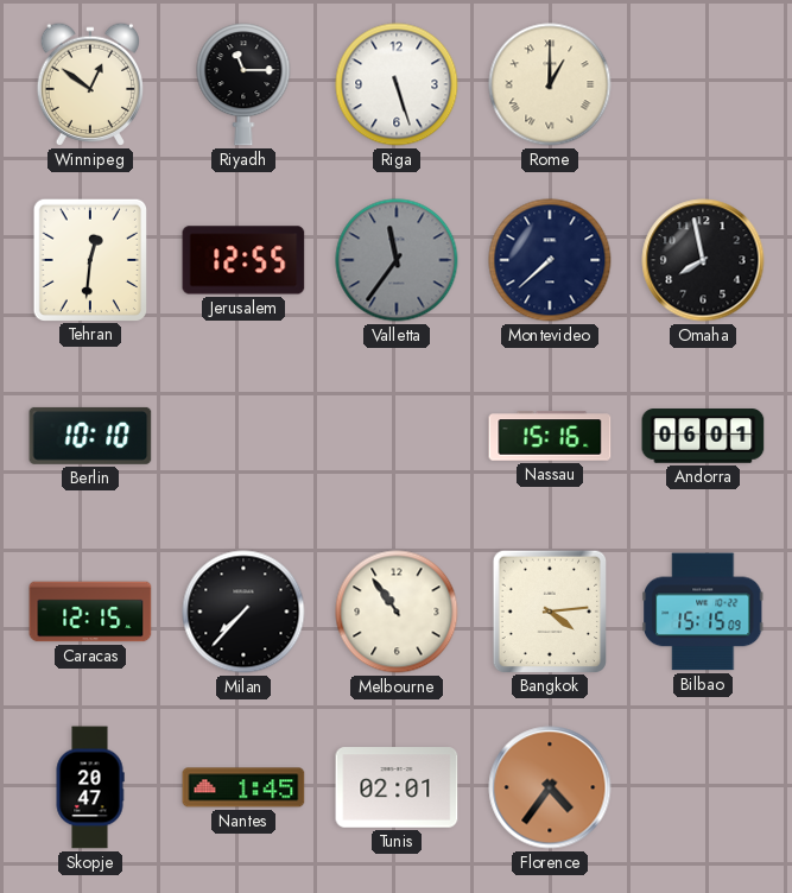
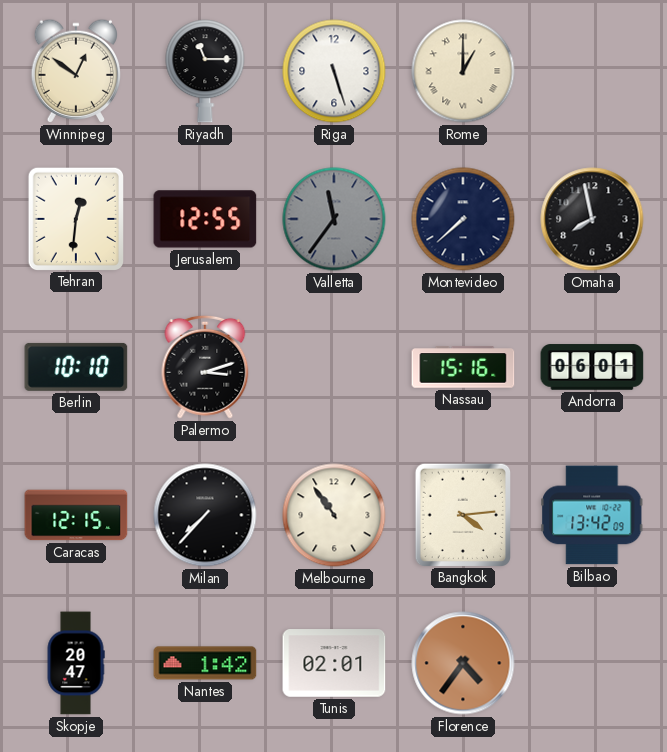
Palermo: none -> 3:12 (205, 367)
Bilbao: 15:15 -> 13:42 (593, 515)
Nantes: 1:45 -> 1:42 (205, 663)
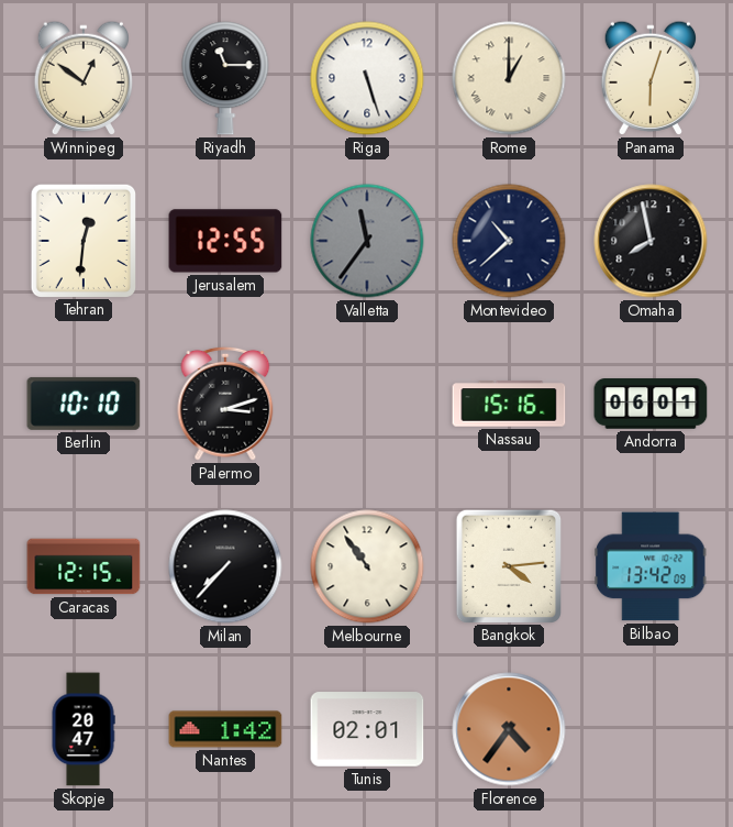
Panama: none -> 6:03 (649, 78)
Montevideo: 7:38 -> 10:38 (509, 241)
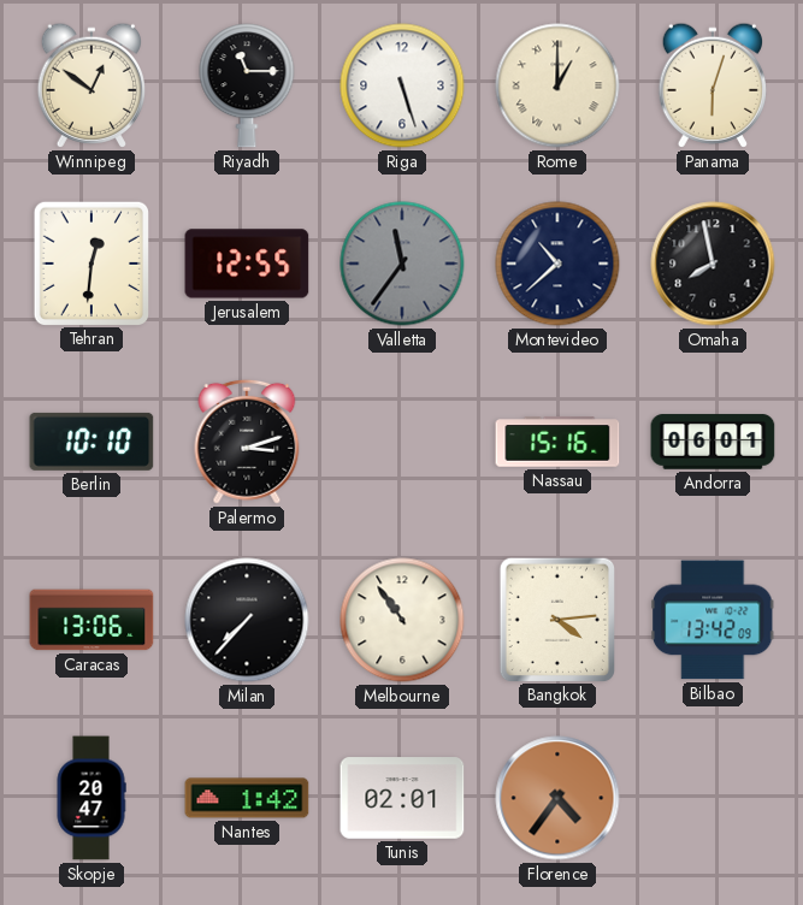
Caracas: 12:15 -> 13:06 (91, 620)
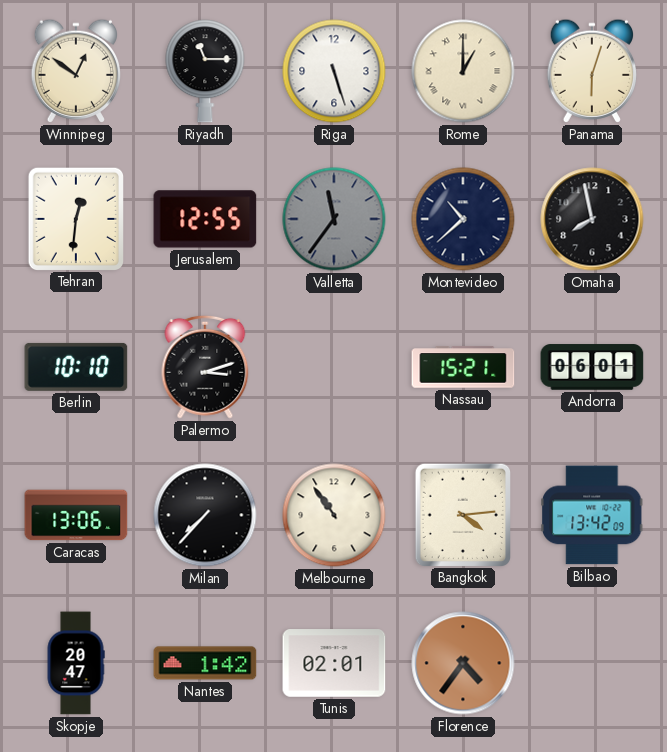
Nassau: 15:16 -> 15:21 (463, 367)
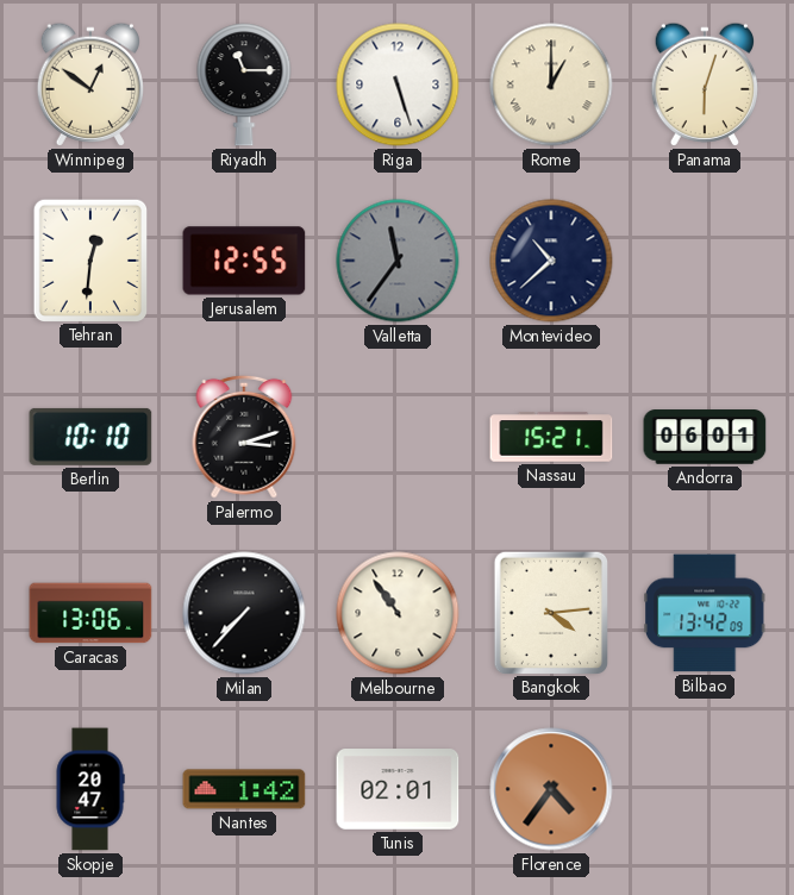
Omaha: 7:58 -> none (592, 219)
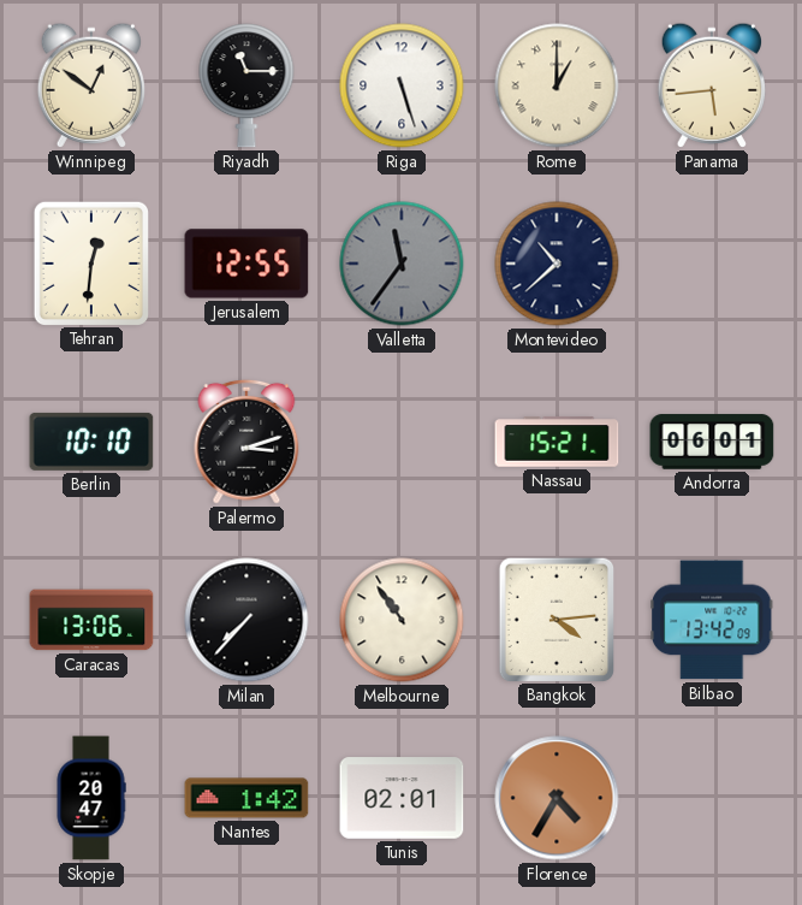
Panama: 6:03 -> 5:44 (711, 85)
Florence: 4:36 -> 4:35 (557, 798)
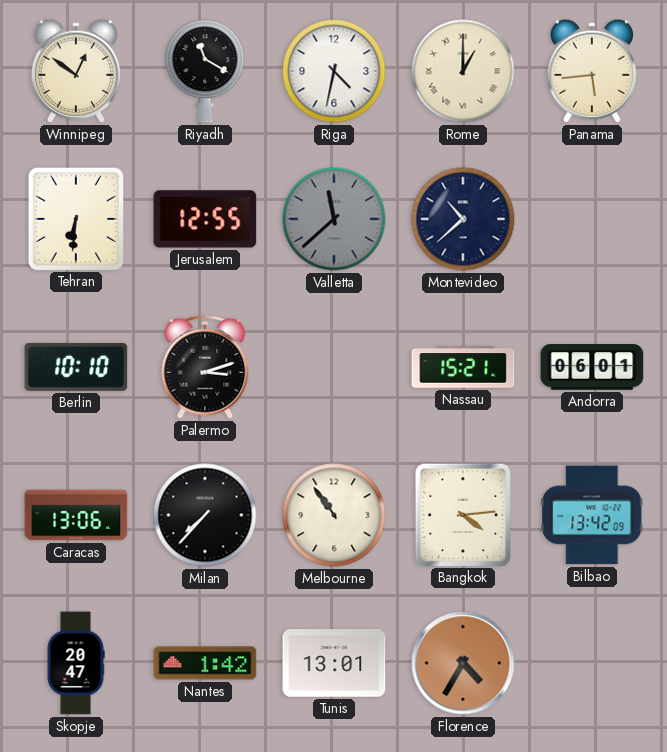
Riyadh: 11:15 -> 11:20 (205, 71)
Riga: 5:27 -> 4:32 (334, 71)
Tehran: 12:31 -> 6:31 (75, 218)
Valletta: 11:36 -> 11:38 (334, 219)
Tunis: 02:01 -> 13:01 (334, 663)
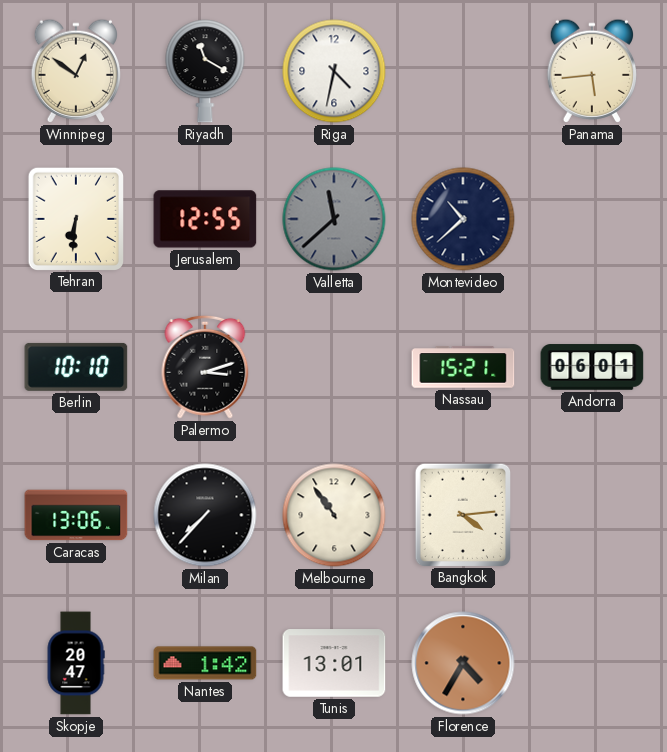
Rome: 1:00 -> none (463, 71)
Bilbao: 13:42 -> none (593, 515)
